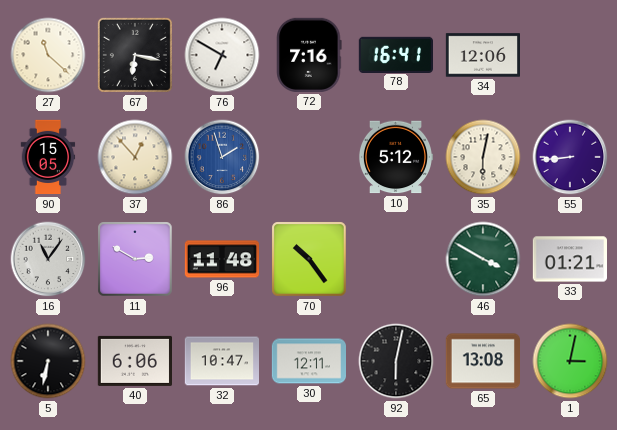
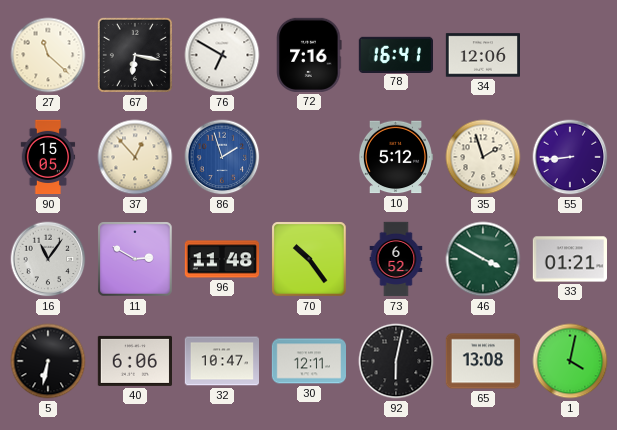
35: 6:02 -> 1:57 (483, 157)
73: none -> 6:52 (396, 259)
1: 3:02 -> 4:02 (570, 361)
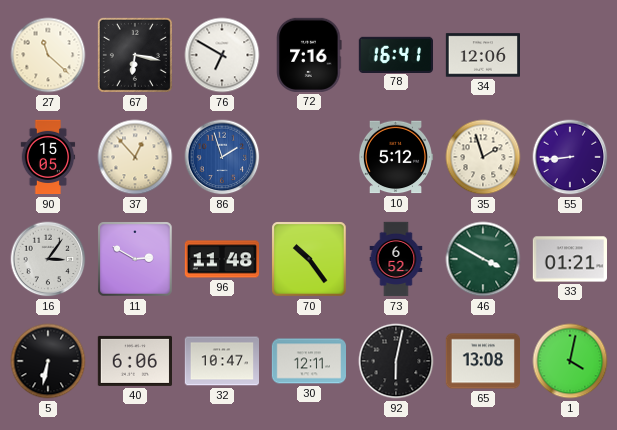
16: 11:06 -> 3:06 (48, 259)
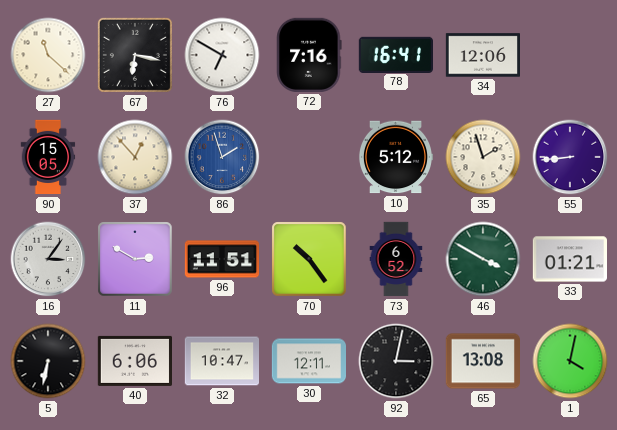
96: 11:48 -> 11:51 (221, 259)
92: 6:02 -> 3:02 (396, 361)
